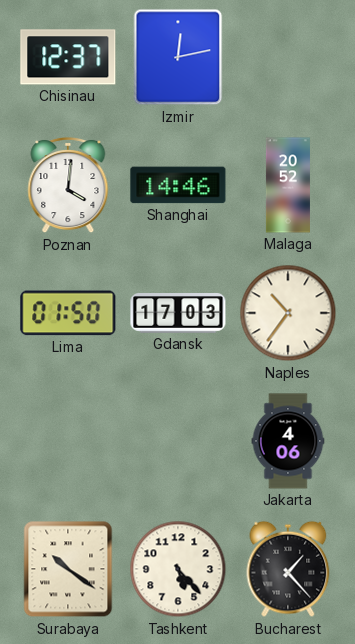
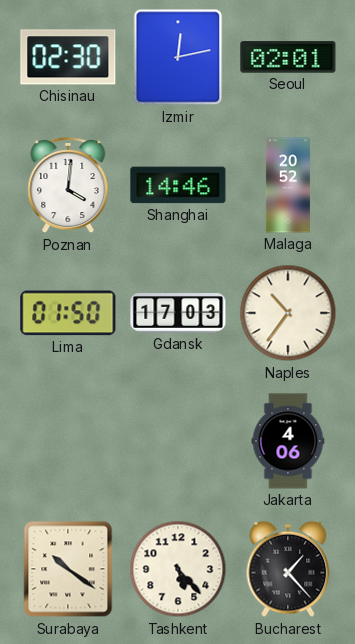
Chisinau: 12:37 -> 02:30 (68, 57)
Seoul: none -> 02:01 (288, 57)
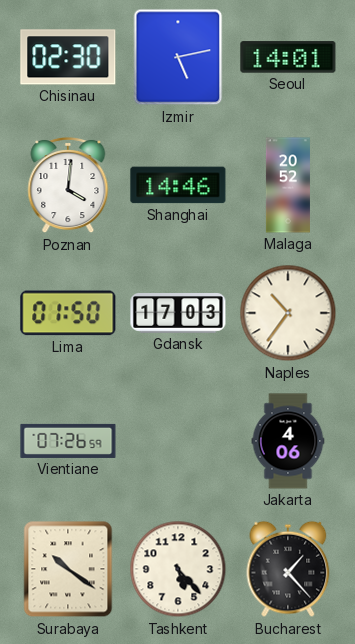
Izmir: 12:13 -> 5:13 (178, 57)
Seoul: 02:01 -> 14:01 (288, 57)
Vientiane: none -> 07:26 (68, 441)
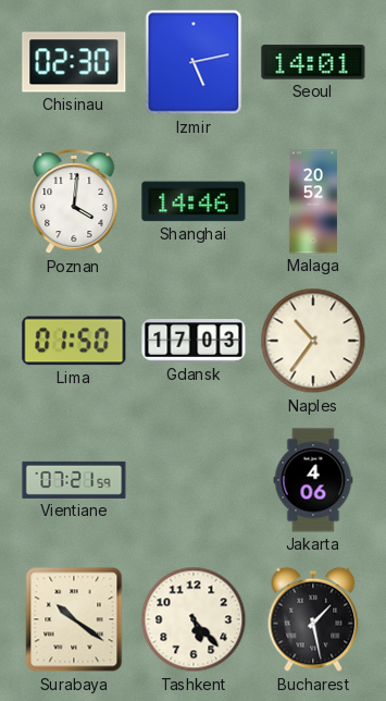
Vientiane: 07:26 -> 07:21 (74, 480)
Bucharest: 1:23 -> 1:28 (313, 619)
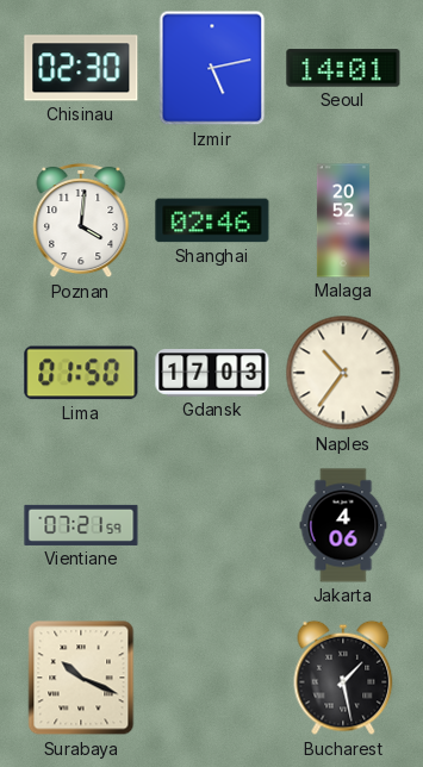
Shanghai: 14:46 -> 02:46 (212, 220)
Surabaya: 10:21 -> 10:19 (81, 678)
Tashkent: 5:23 -> none (194, 619)
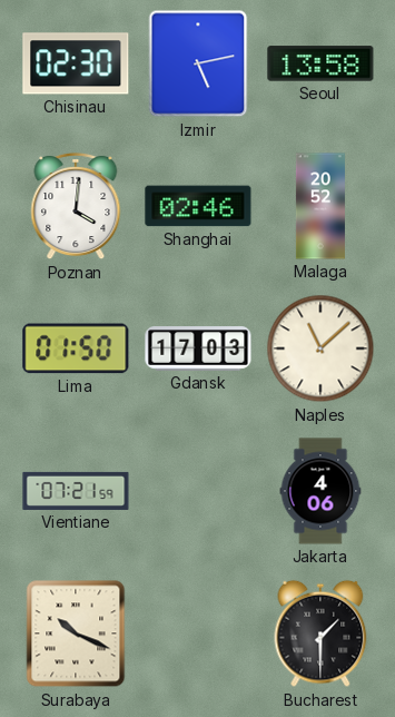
Seoul: 14:01 -> 13:58 (320, 63)
Naples: 10:36 -> 11:08 (320, 348)
Bucharest: 1:28 -> 1:30 (320, 633)
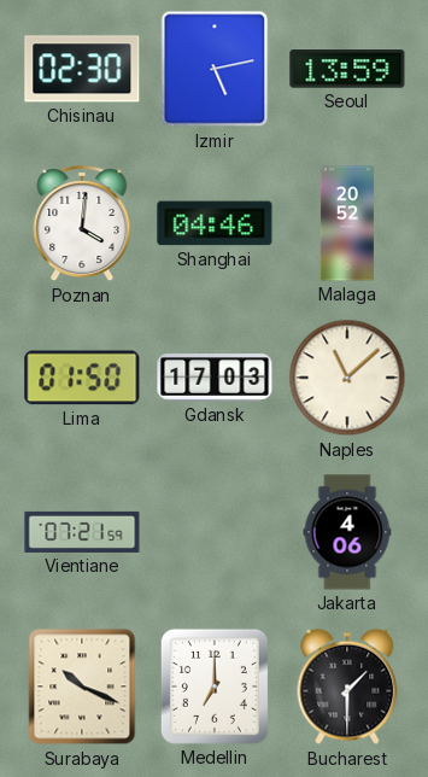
Seoul: 13:58 -> 13:59 (347, 69)
Shanghai: 02:46 -> 04:46 (215, 223)
Medellin: none -> 7:00 (215, 687)
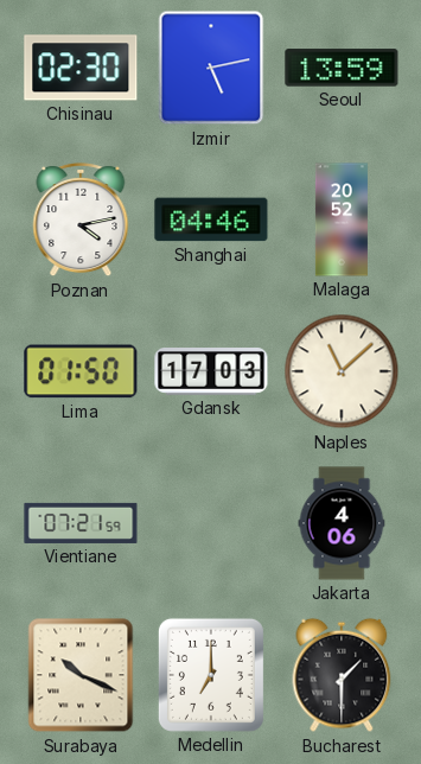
Poznan: 4:01 -> 4:13 (81, 219)
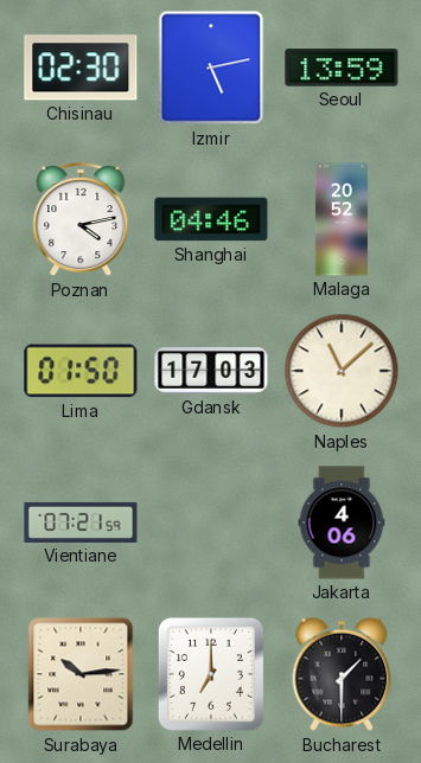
Surabaya: 10:19 -> 10:14 (81, 674)
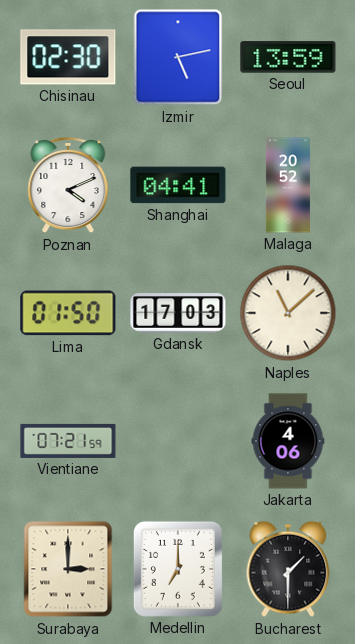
Poznan: 4:13 -> 4:11 (68, 185)
Shanghai: 04:46 -> 04:41 (178, 185)
Surabaya: 10:14 -> 3:00 (68, 569)
